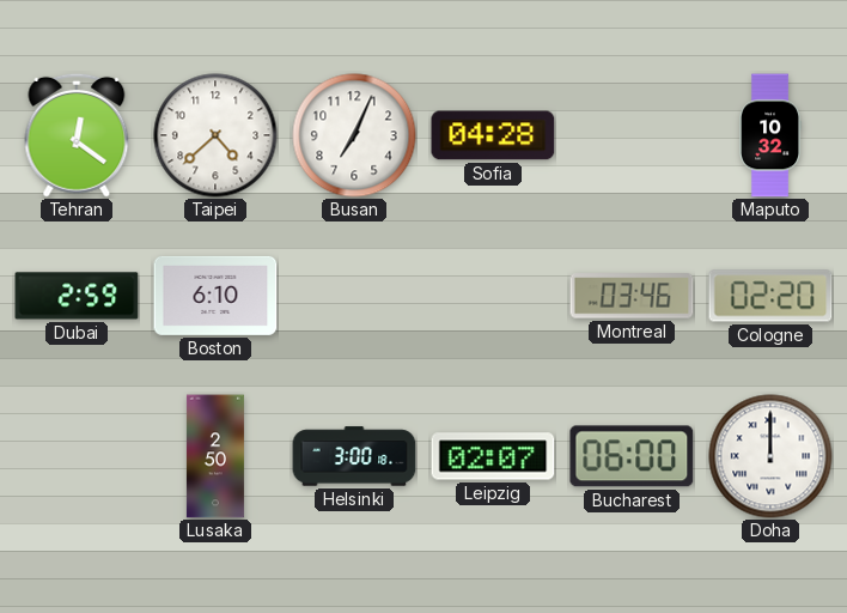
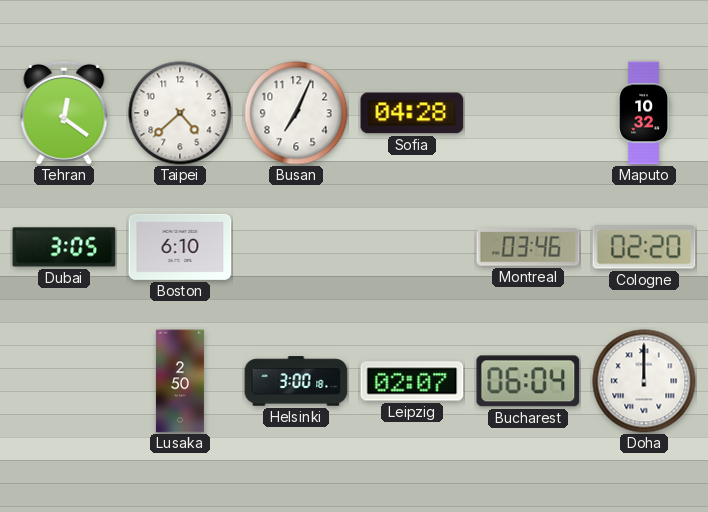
Dubai: 2:59 -> 3:05 (64, 247)
Bucharest: 06:00 -> 06:04 (528, 381)
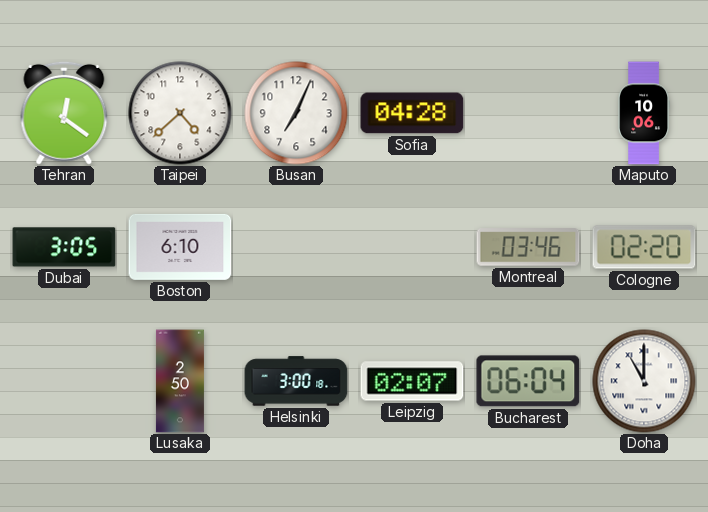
Maputo: 10:32 -> 10:06 (644, 113)
Doha: 12:00 -> 11:00 (644, 381)
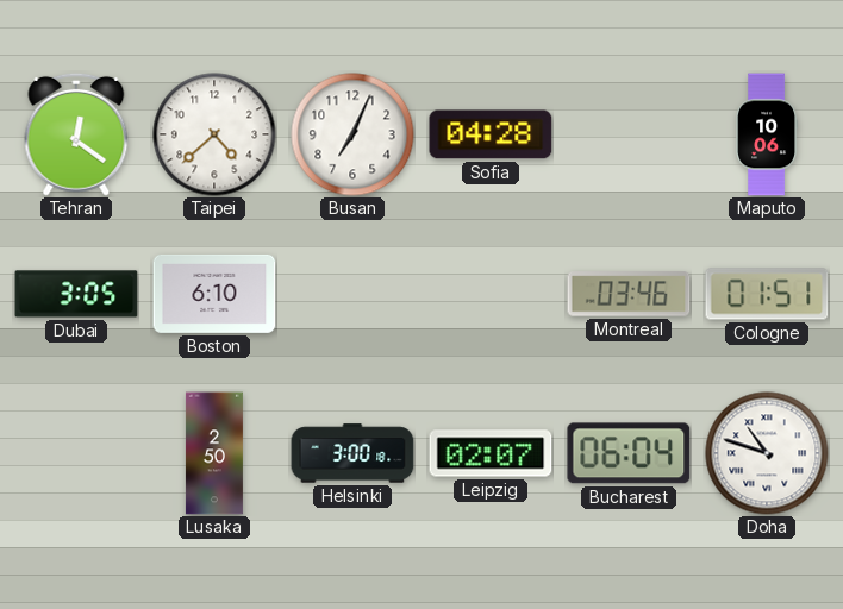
Cologne: 02:20 -> 01:51 (767, 294)
Doha: 11:00 -> 10:48 (767, 453)
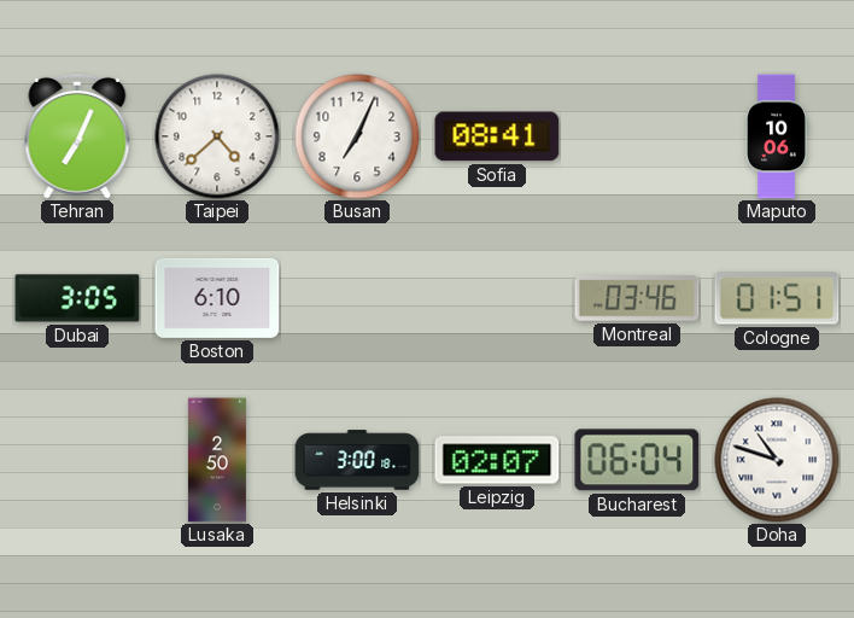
Tehran: 12:21 -> 7:04 (77, 136)
Sofia: 04:28 -> 08:41 (497, 136)
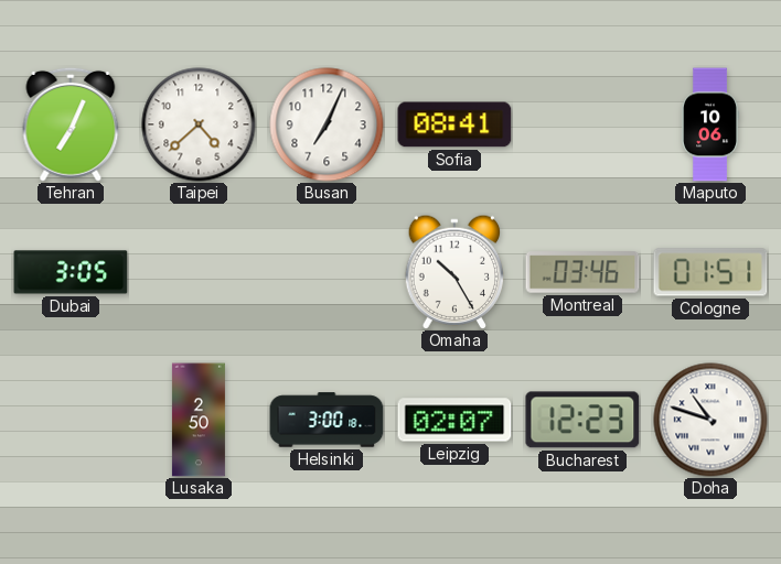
Boston: 6:10 -> none (217, 298)
Omaha: none -> 10:25 (454, 271)
Bucharest: 06:04 -> 12:23 (582, 420)
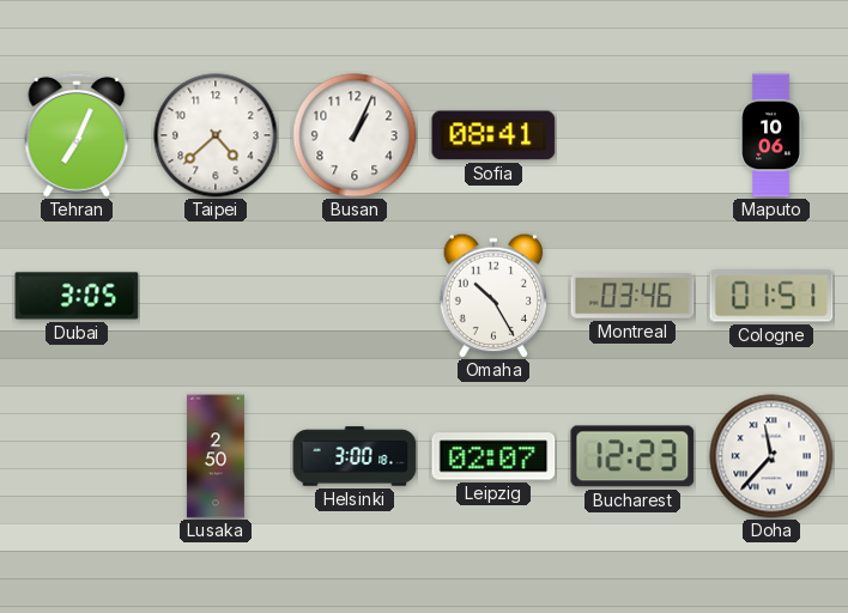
Busan: 7:04 -> 1:04 (355, 135)
Doha: 10:48 -> 11:37 (771, 456)
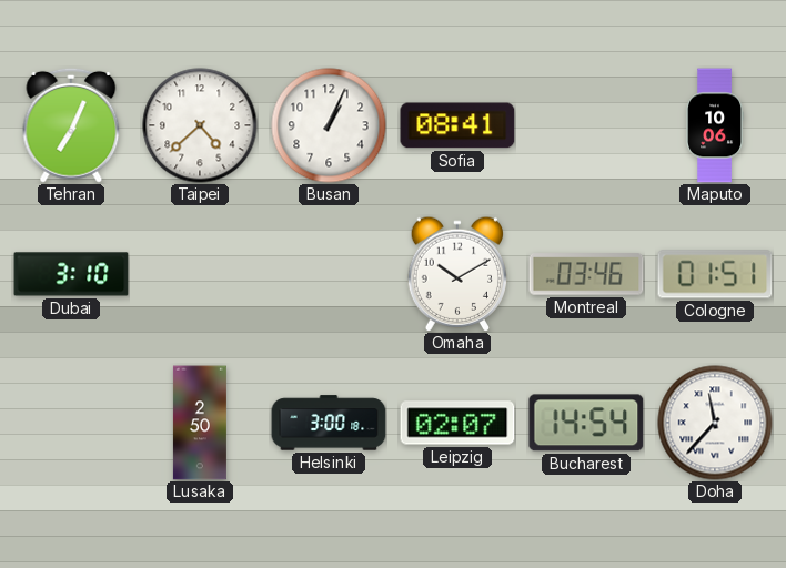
Dubai: 3:05 -> 3:10 (71, 274)
Omaha: 10:25 -> 10:10 (457, 273)
Bucharest: 12:23 -> 14:54 (586, 423)
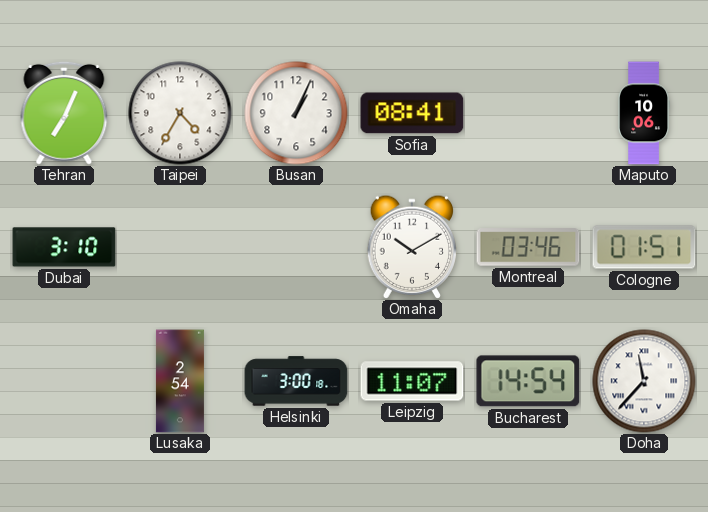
Taipei: 4:38 -> 4:35 (180, 113)
Lusaka: 2:50 -> 2:54 (180, 381)
Leipzig: 02:07 -> 11:07 (412, 381)
